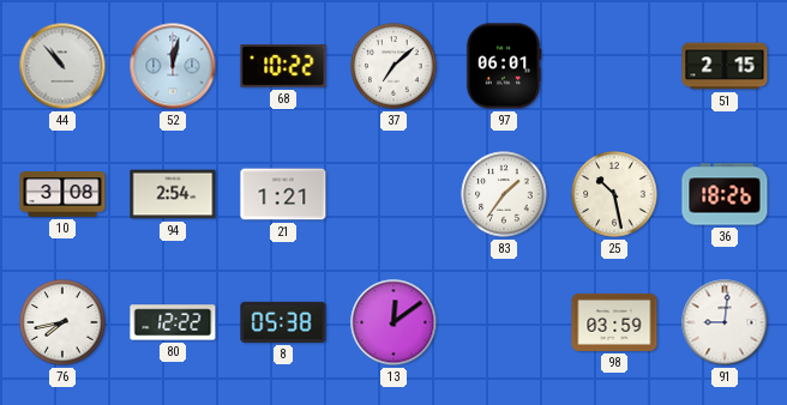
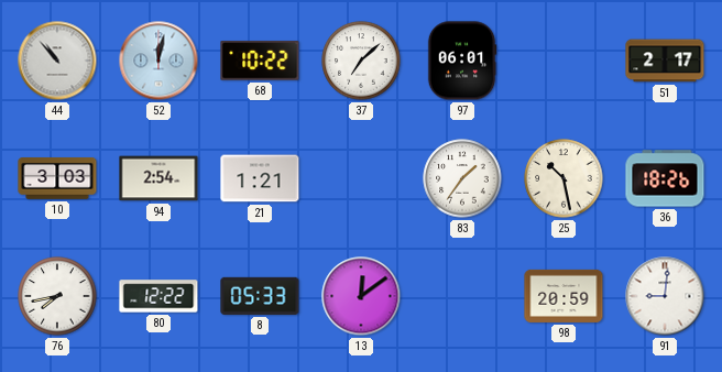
51: 2:15 -> 2:17 (665, 61)
10: 3:08 -> 3:03 (57, 178)
8: 05:38 -> 05:33 (260, 296)
98: 03:59 -> 20:59 (564, 296)
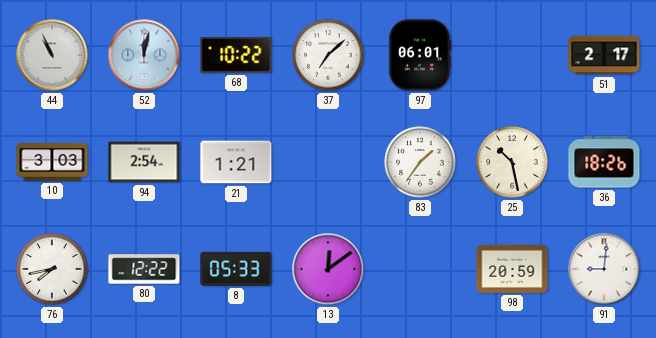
44: 10:53 -> 10:56 (52, 55)
